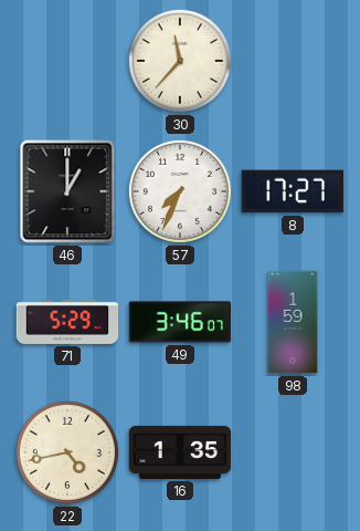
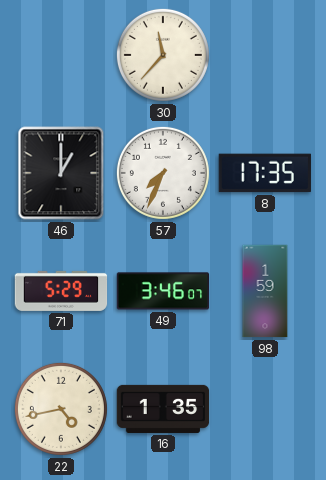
8: 17:27 -> 17:35 (265, 173)
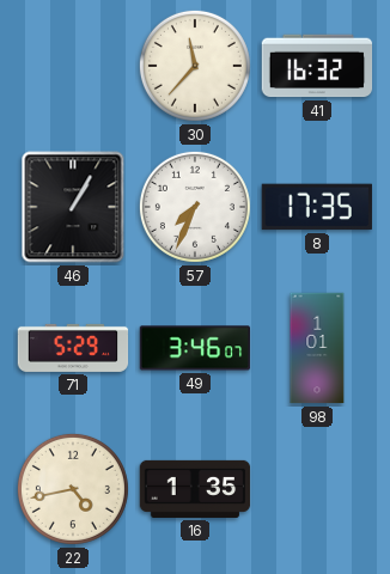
41: none -> 16:32 (317, 66)
46: 1:00 -> 1:05 (73, 207)
98: 1:59 -> 1:01 (317, 348)
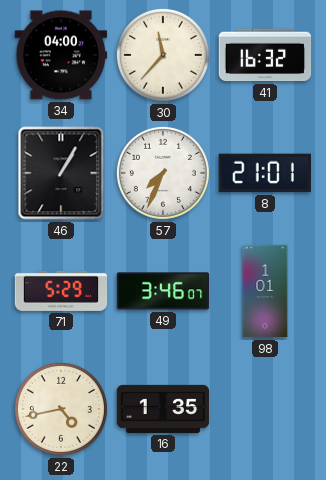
34: none -> 04:00 (61, 55)
8: 17:35 -> 21:01 (265, 173)
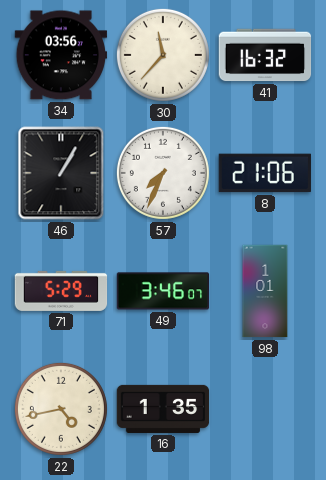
34: 04:00 -> 03:56 (61, 55)
8: 21:01 -> 21:06 (265, 173)
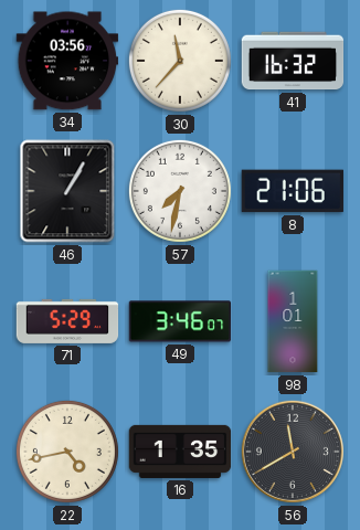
57: 7:34 -> 7:32 (180, 191)
56: none -> 11:40 (293, 452)
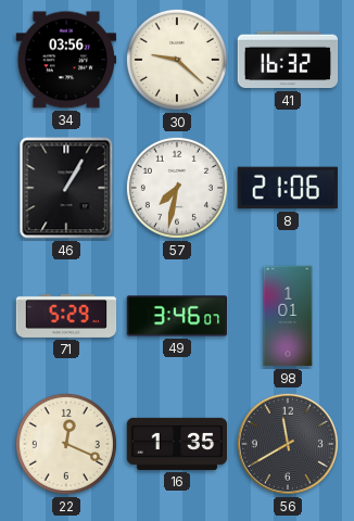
30: 11:37 -> 9:22 (177, 60)
22: 4:43 -> 12:19 (66, 444)
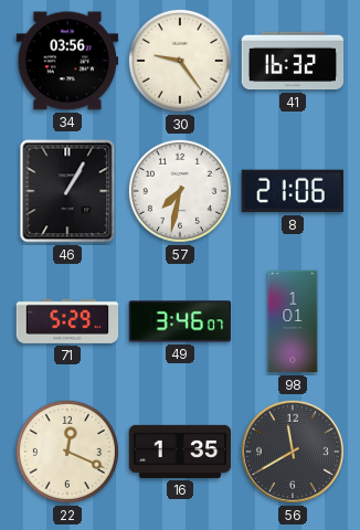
30: 9:22 -> 9:24 (180, 61)
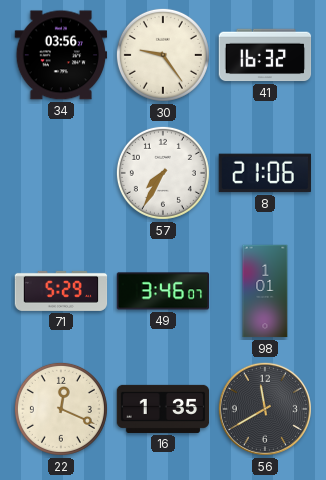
46: 1:05 -> none (67, 191)
57: 7:32 -> 7:35 (163, 173)
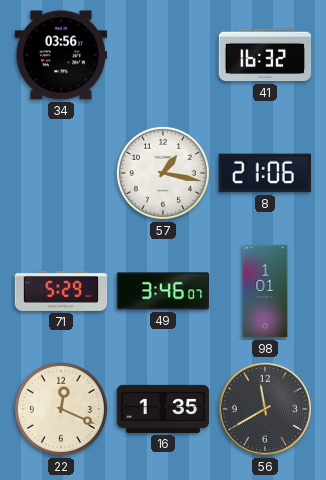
30: 9:24 -> none (163, 55)
57: 7:35 -> 1:17 (163, 173)
